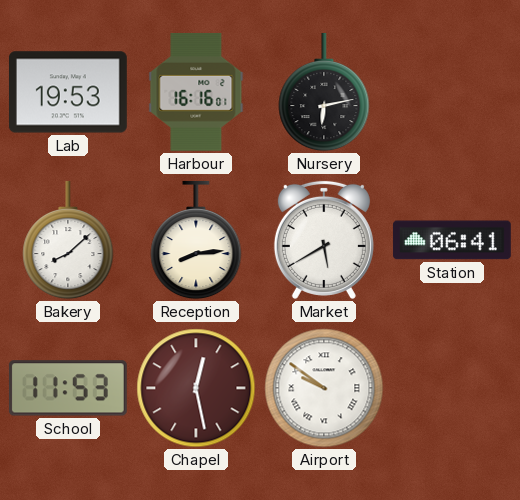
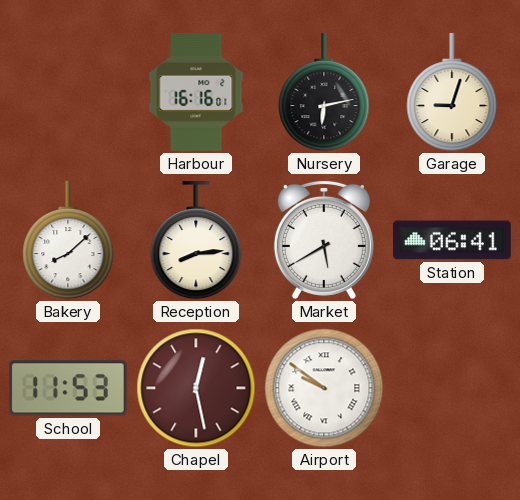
Lab: 19:53 -> none (68, 92)
Garage: none -> 9:03 (452, 92)
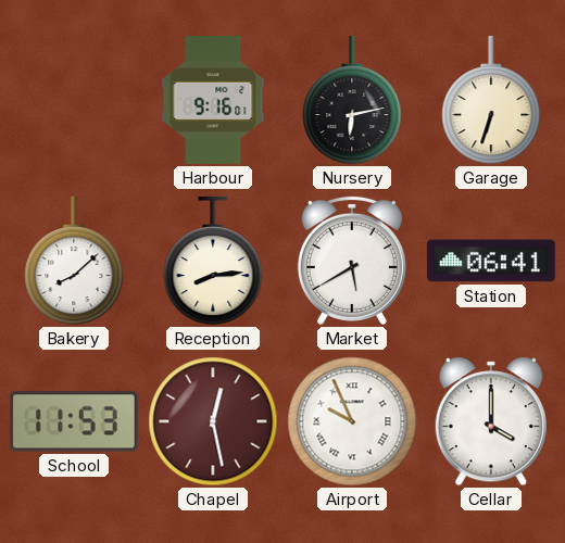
Harbour: 16:16 -> 9:16 (213, 100)
Garage: 9:03 -> 6:33 (491, 100)
Airport: 9:51 -> 9:56 (352, 421)
Cellar: none -> 4:00 (491, 421)
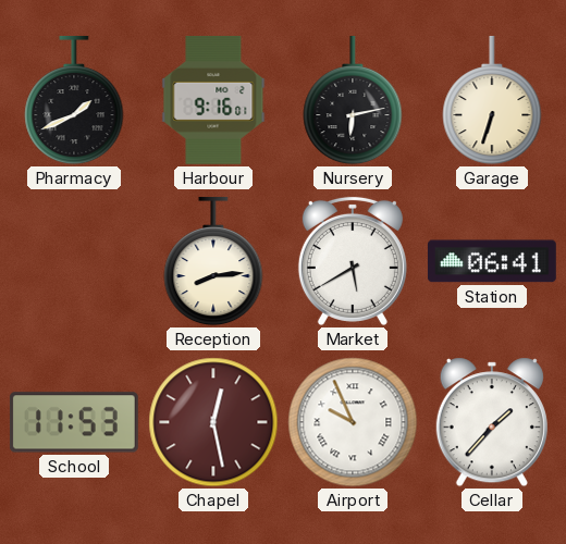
Pharmacy: none -> 1:41 (74, 100)
Bakery: 8:08 -> none (74, 261)
Cellar: 4:00 -> 1:37 (492, 422)
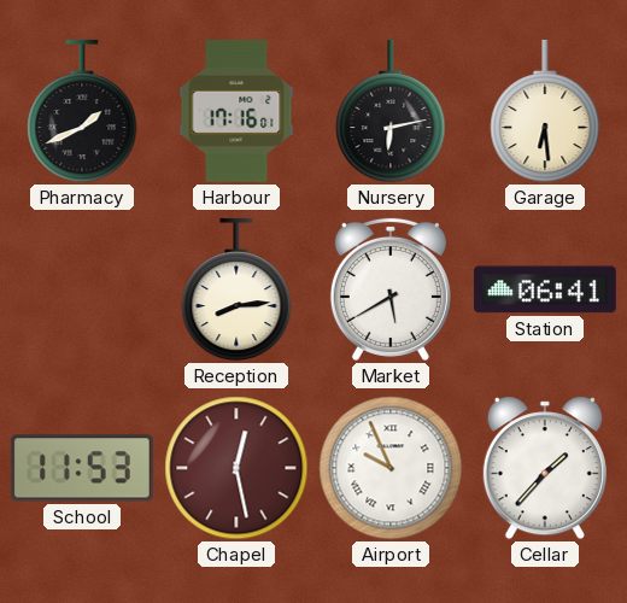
Harbour: 9:16 -> 17:16 (236, 111)
Garage: 6:33 -> 6:29 (545, 111)
